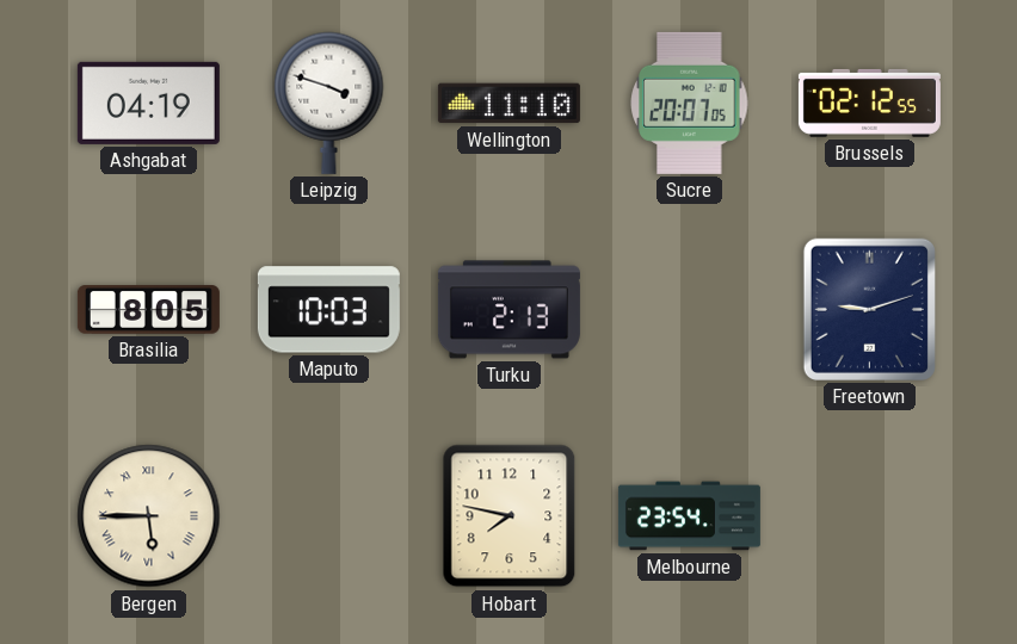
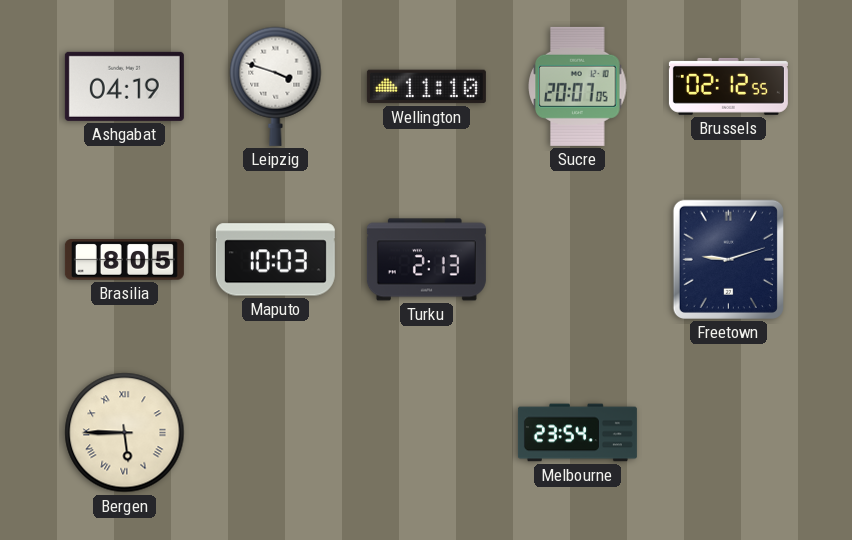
Hobart: 7:47 -> none (510, 516)
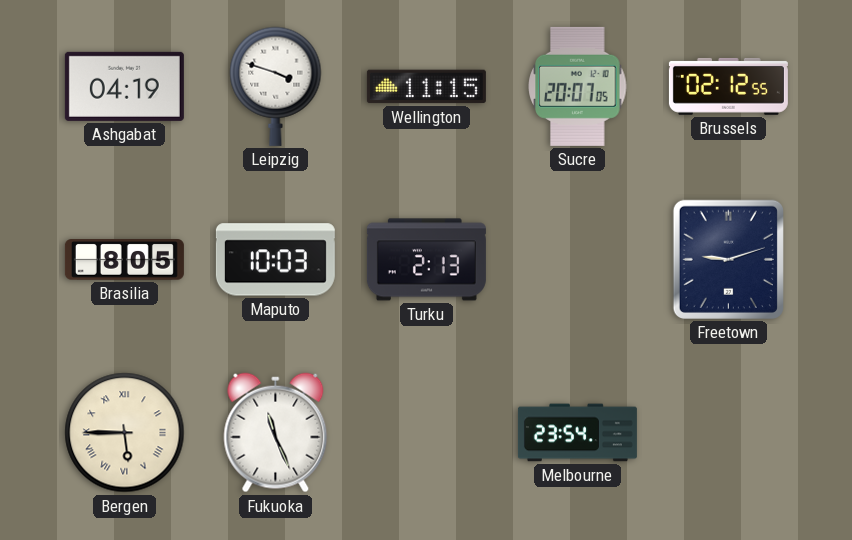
Wellington: 11:10 -> 11:15 (426, 87)
Fukuoka: none -> 11:26 (276, 433)
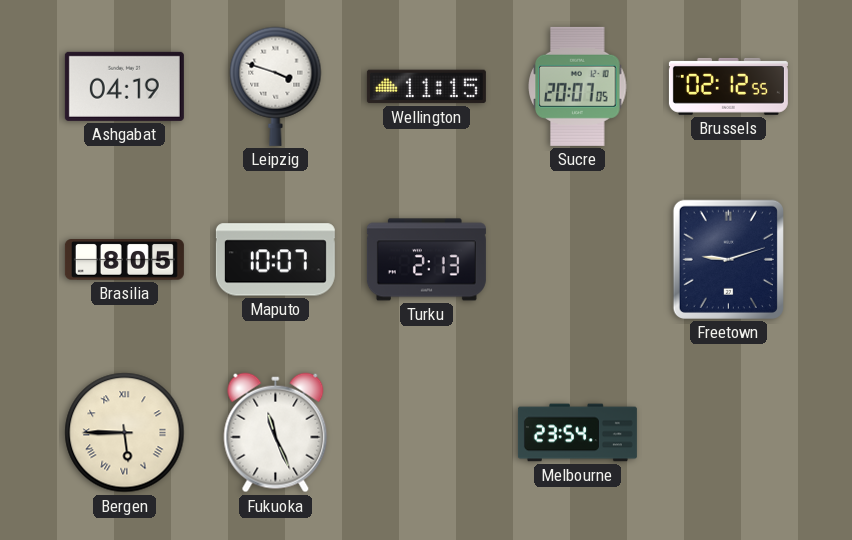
Maputo: 10:03 -> 10:07 (275, 260)
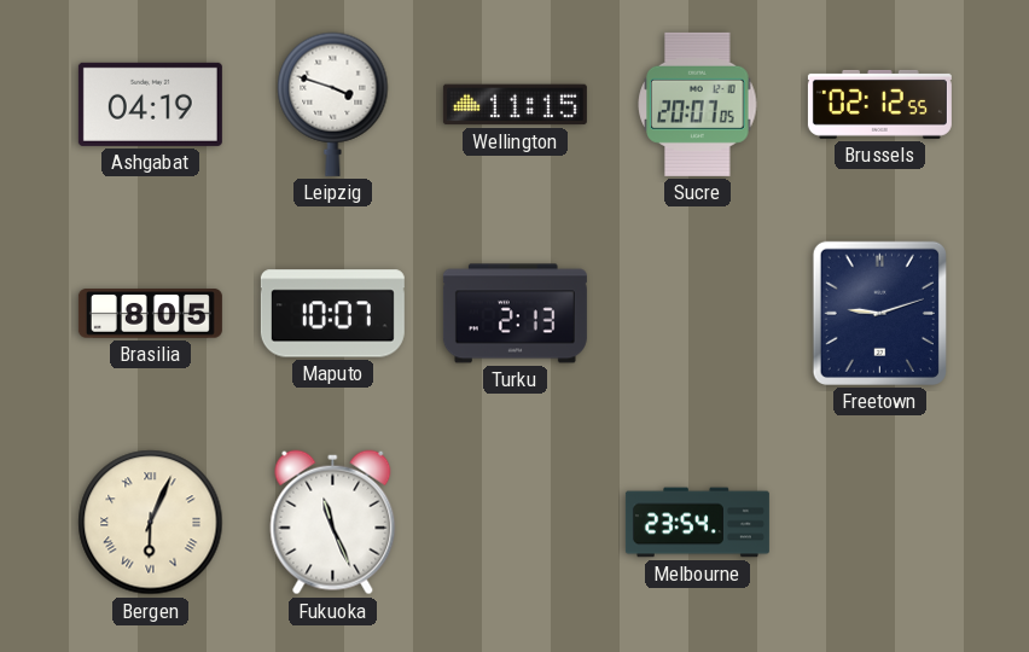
Bergen: 5:45 -> 6:04 (151, 523)
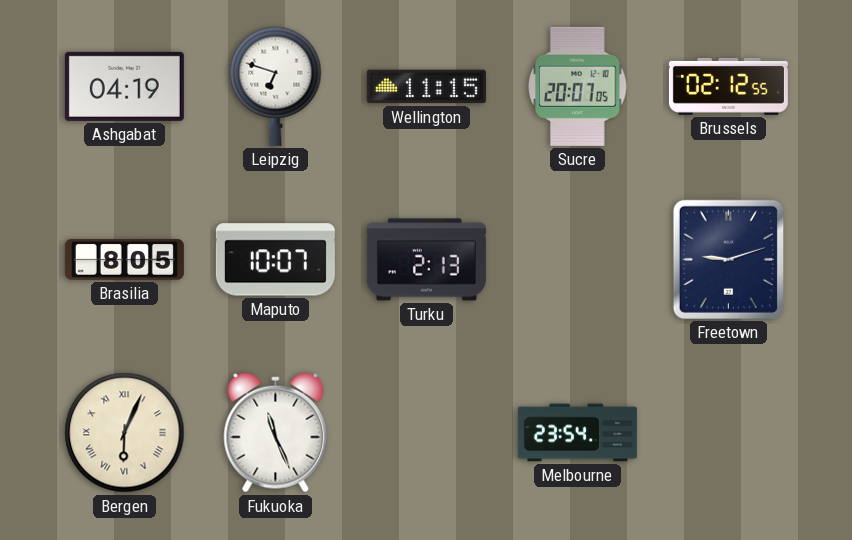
Leipzig: 3:48 -> 6:48 (276, 86)
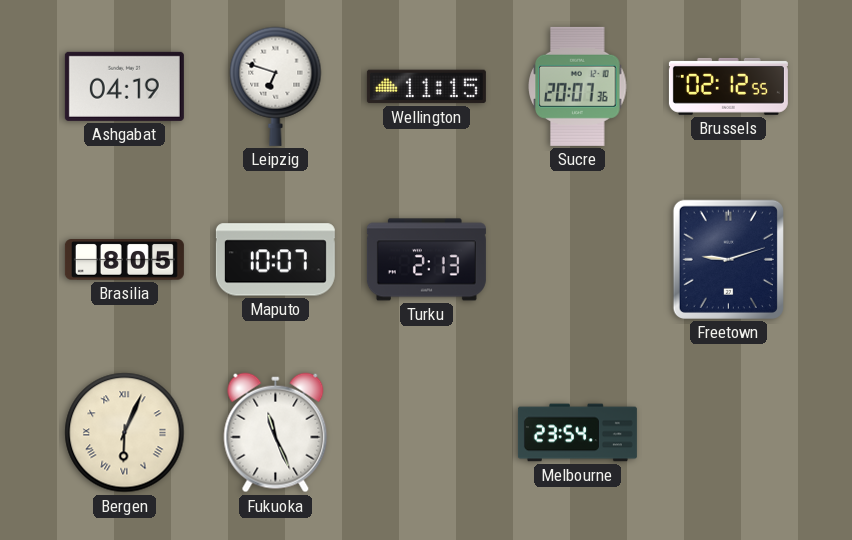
Sucre: 20:07:05 -> 20:07:36 (578, 86)
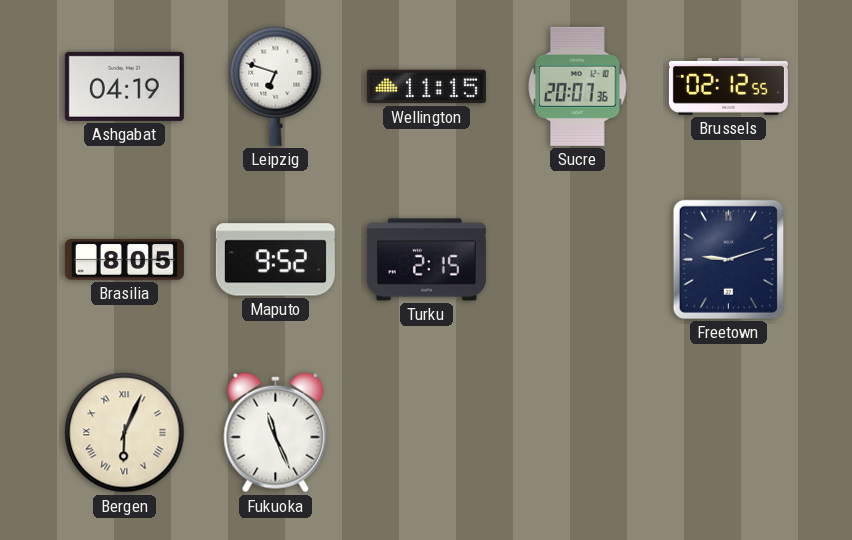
Maputo: 10:07 -> 9:52 (275, 260)
Turku: 2:13 -> 2:15 (426, 260)
Melbourne: 23:54 -> none (577, 433)
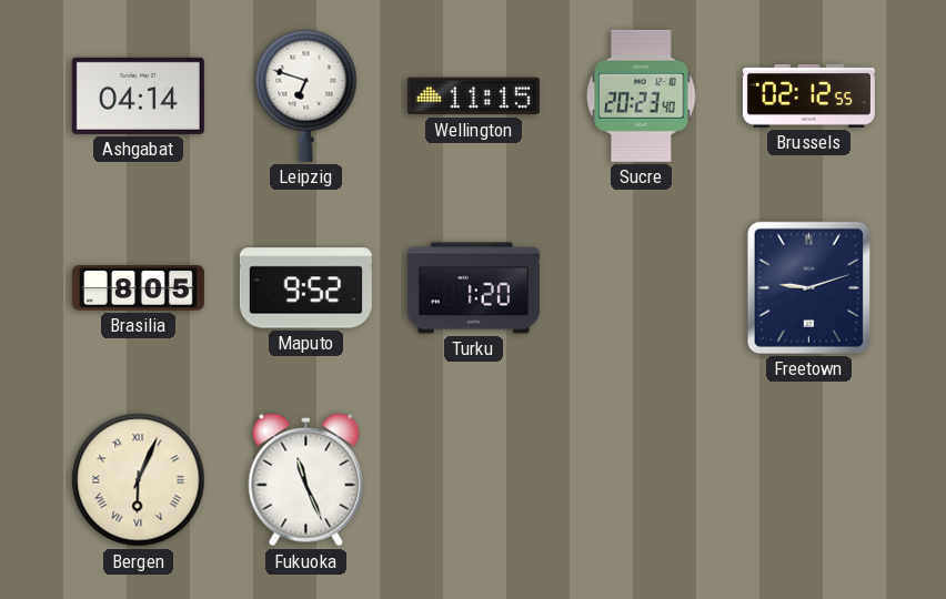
Ashgabat: 04:19 -> 04:14 (138, 95)
Sucre: 20:07 -> 20:23 (642, 95)
Turku: 2:15 -> 1:20 (473, 288)
